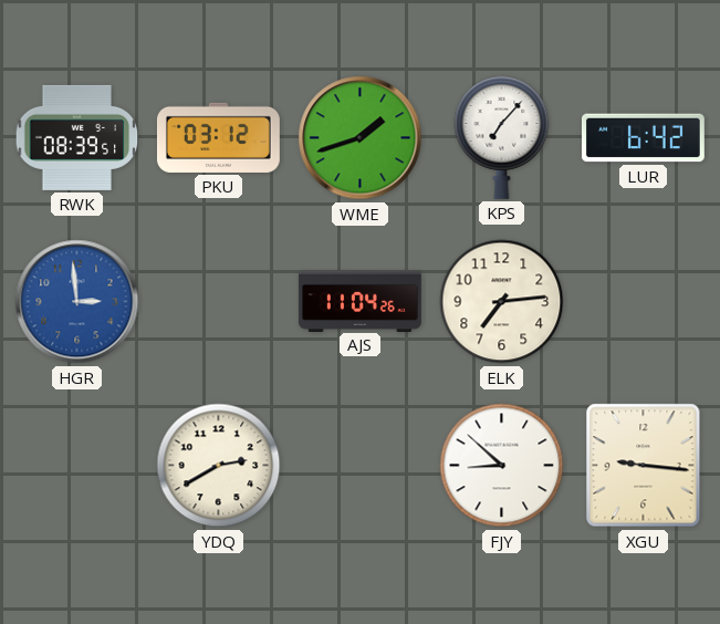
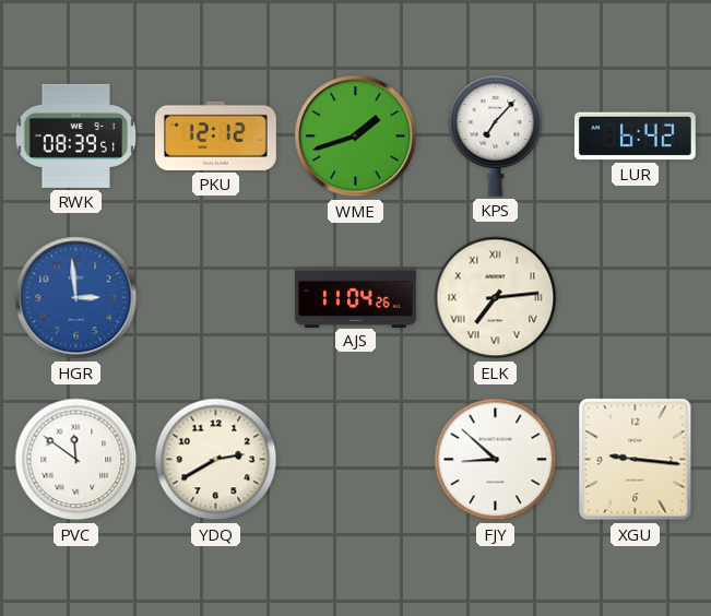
PKU: 03:12 -> 12:12 (215, 135)
ELK numerals: Arabic -> Roman (496, 298)
PVC: none -> 11:51 (76, 460)
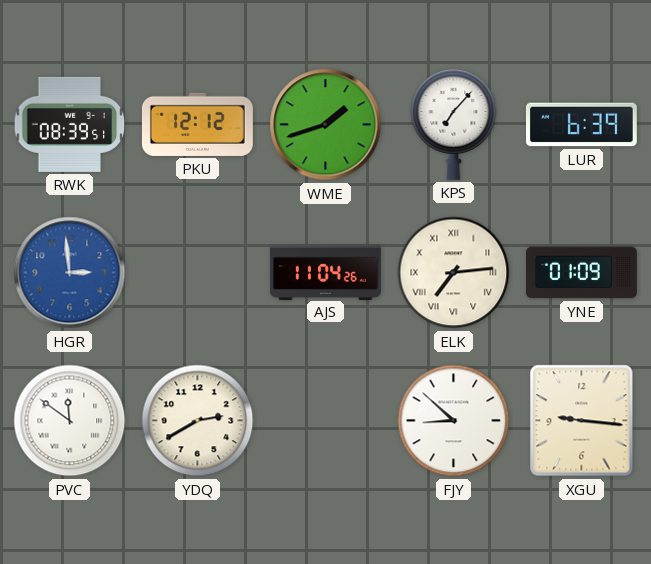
LUR: 6:42 -> 6:39 (581, 125)
YNE: none -> 01:09 (582, 273)
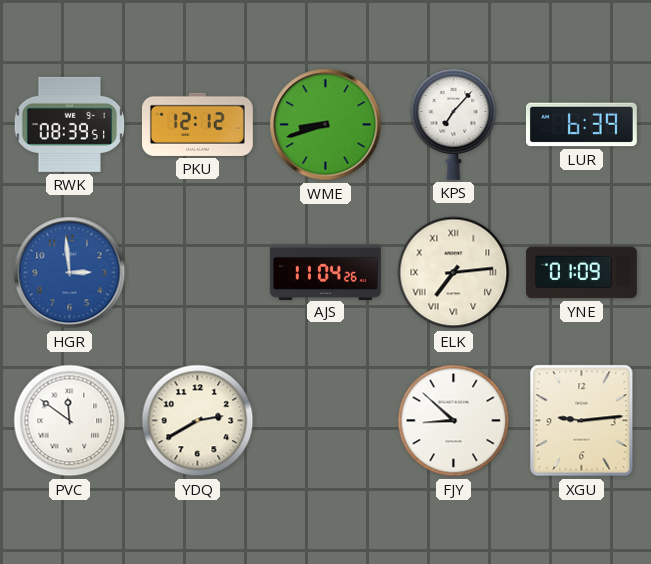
WME: 1:42 -> 8:42 (326, 125)
XGU: 9:16 -> 9:14 (582, 421)
